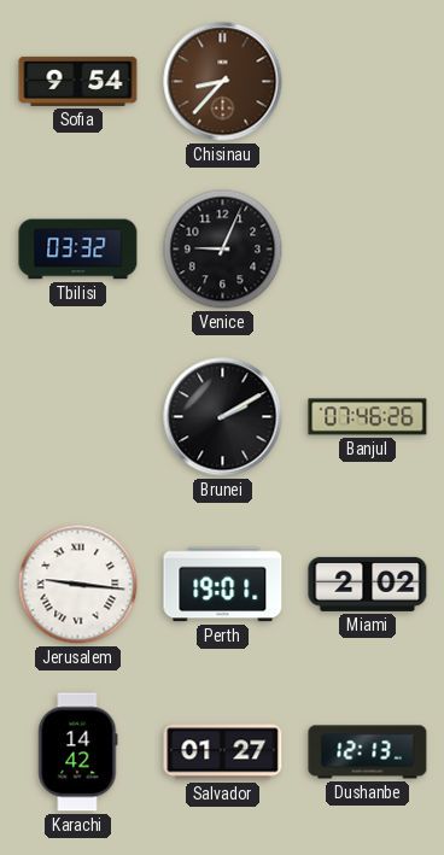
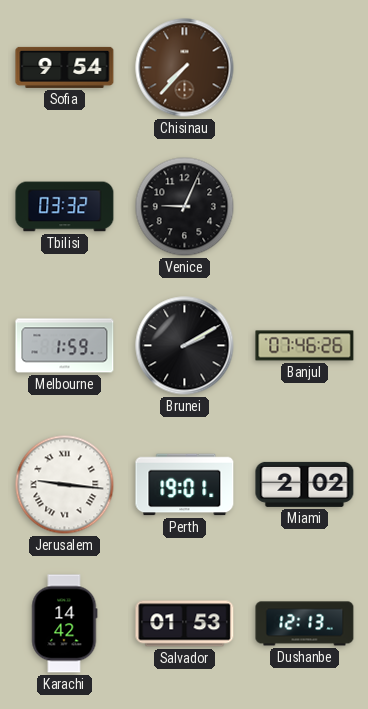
Chisinau: 8:37 -> 7:37 (185, 68)
Melbourne: none -> 1:59 (65, 346)
Salvador: 01:27 -> 01:53 (185, 624)
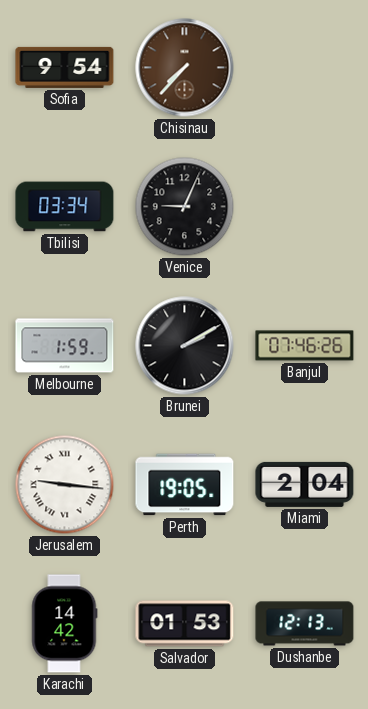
Tbilisi: 03:32 -> 03:34 (65, 207)
Perth: 19:01 -> 19:05 (185, 485)
Miami: 2:02 -> 2:04 (305, 484)
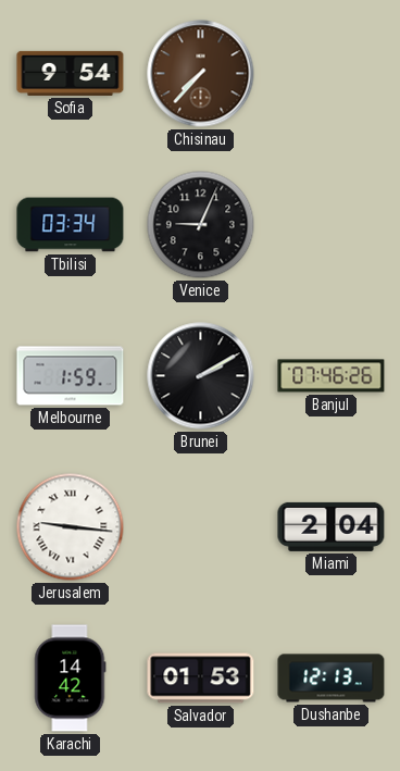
Perth: 19:05 -> none (185, 485)
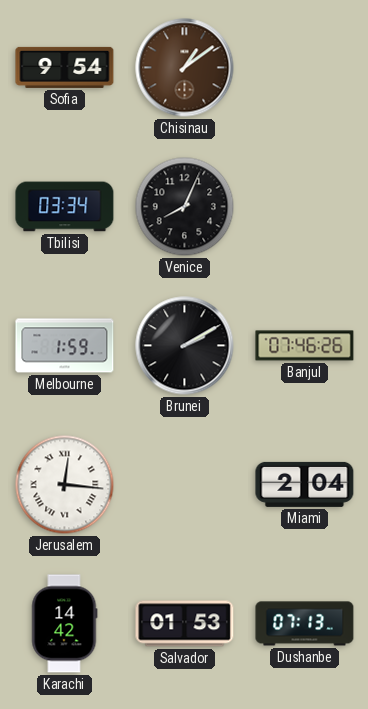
Chisinau: 7:37 -> 1:09 (185, 68)
Venice: 9:04 -> 8:04 (185, 207)
Jerusalem: 9:16 -> 12:16 (65, 485)
Dushanbe: 12:13 -> 07:13 (305, 624)
